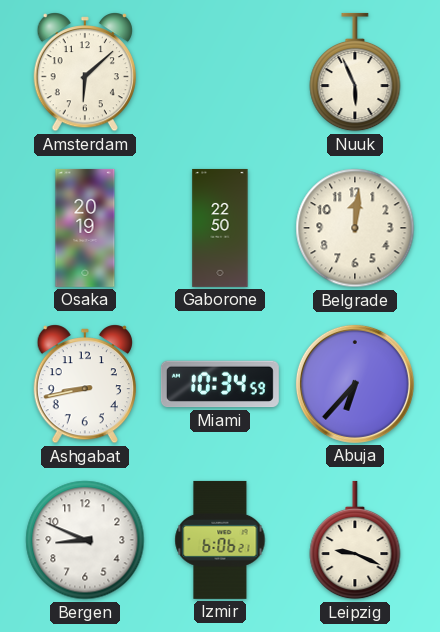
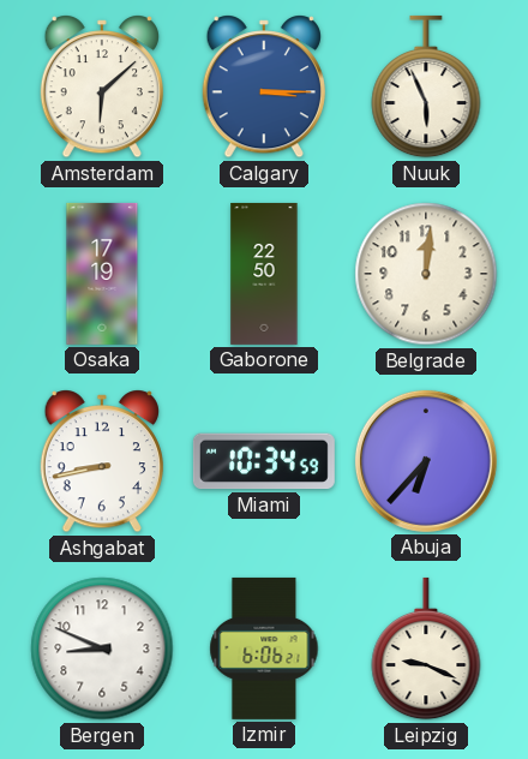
Calgary: none -> 3:15 (264, 86)
Osaka: 20:19 -> 17:19 (102, 274)
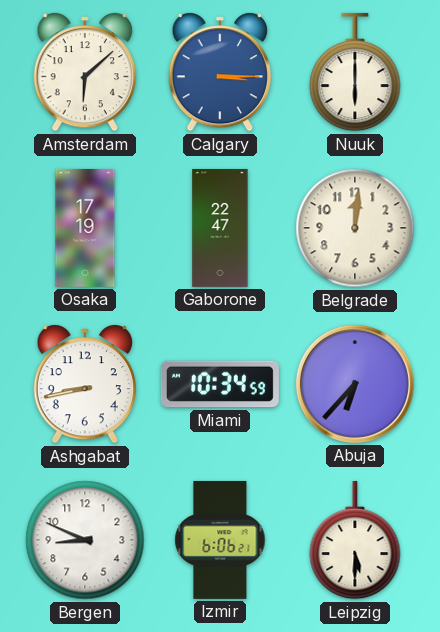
Nuuk: 5:56 -> 6:00 (355, 72)
Gaborone: 22:50 -> 22:47 (220, 228)
Leipzig: 9:19 -> 5:30 (355, 540)
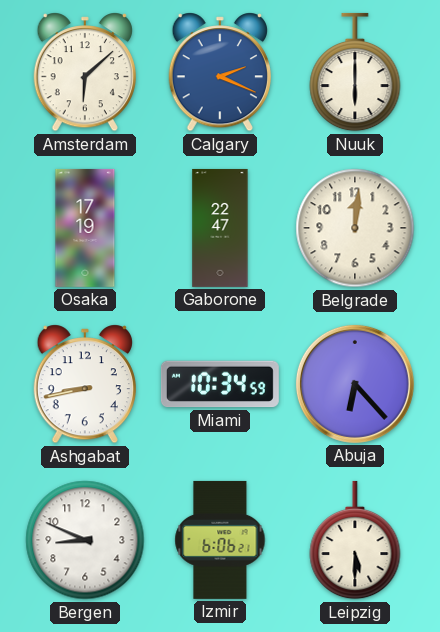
Calgary: 3:15 -> 2:19 (220, 72)
Abuja: 6:37 -> 6:23 (355, 384)
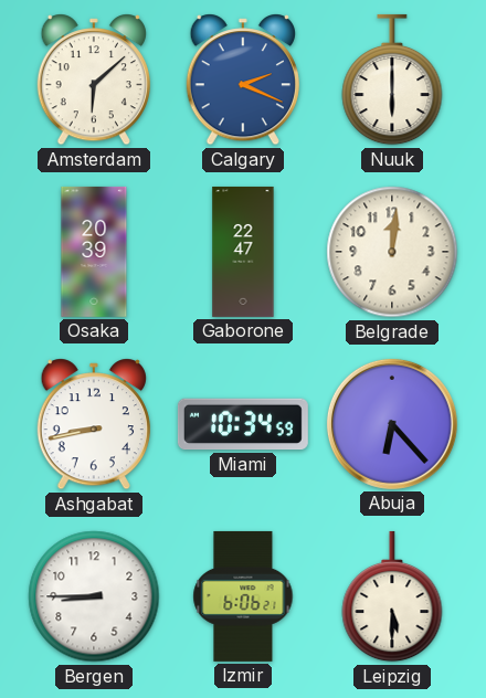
Osaka: 17:19 -> 20:39 (94, 252)
Bergen: 8:49 -> 8:45 (94, 596)
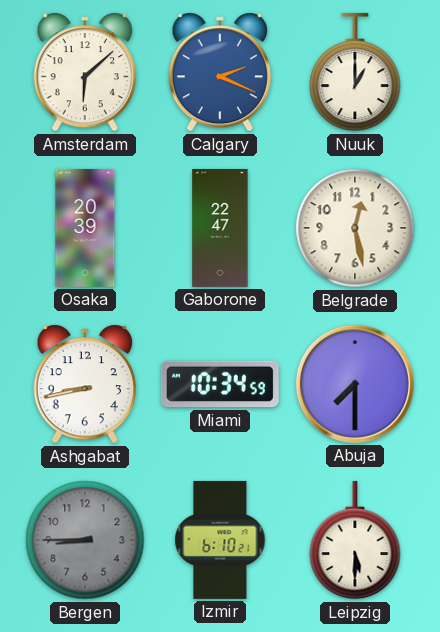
Nuuk: 6:00 -> 1:00 (355, 72)
Belgrade: 12:01 -> 12:28 (355, 228)
Abuja: 6:23 -> 7:30 (355, 384)
Bergen dial: white -> grey (85, 540)
Izmir: 6:06 -> 6:10 (220, 540)
